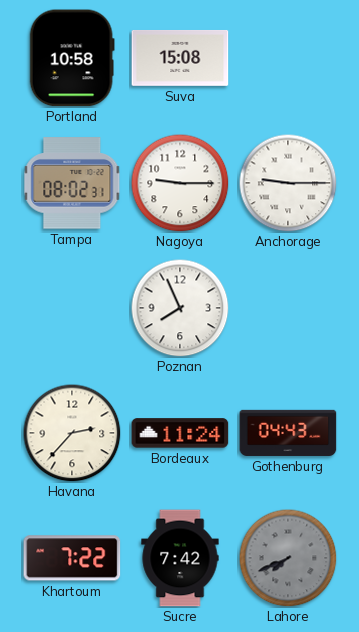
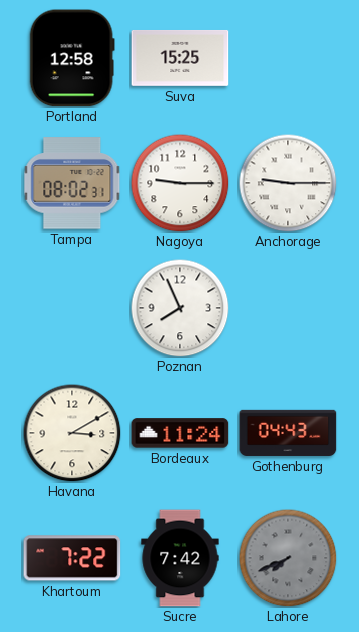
Portland: 10:58 -> 12:58 (72, 58)
Suva: 15:08 -> 15:25 (180, 58)
Havana: 2:37 -> 3:10 (72, 433)
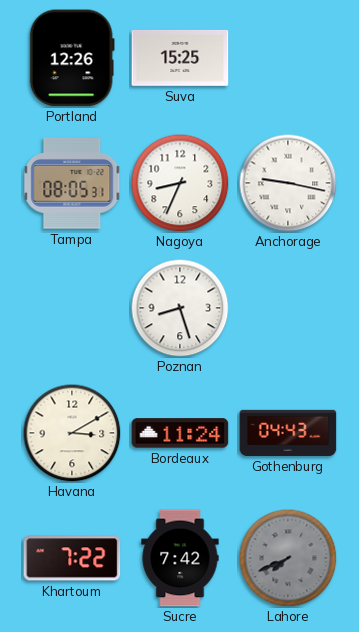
Portland: 12:58 -> 12:26 (72, 58)
Tampa: 08:02 -> 08:05 (72, 183)
Nagoya: 9:15 -> 8:34 (180, 183)
Anchorage: 9:15 -> 9:17 (288, 183)
Poznan: 7:56 -> 8:27 (180, 308)
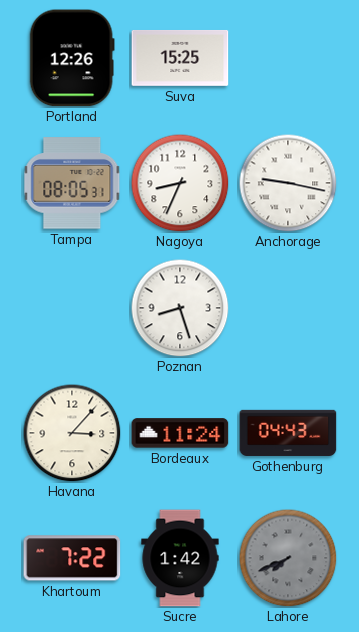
Havana: 3:10 -> 3:07 (72, 433)
Sucre: 7:42 -> 1:42 (180, 558)
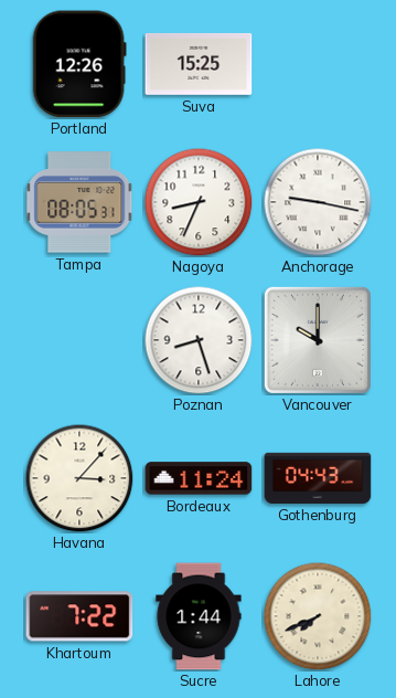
Vancouver: none -> 10:00 (318, 340)
Sucre: 1:42 -> 1:44 (199, 616)
Lahore dial: grey -> cream (318, 616)
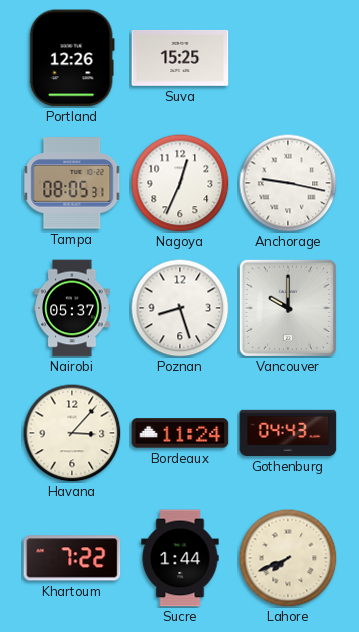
Nagoya: 8:34 -> 12:34 (180, 183)
Nairobi: none -> 05:37 (72, 308)
